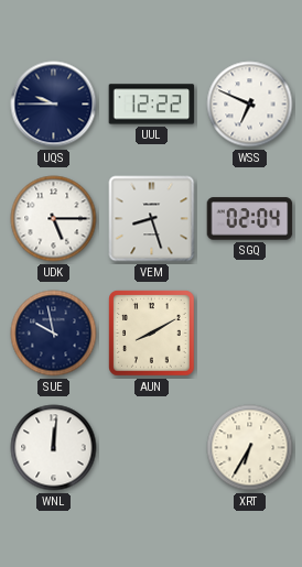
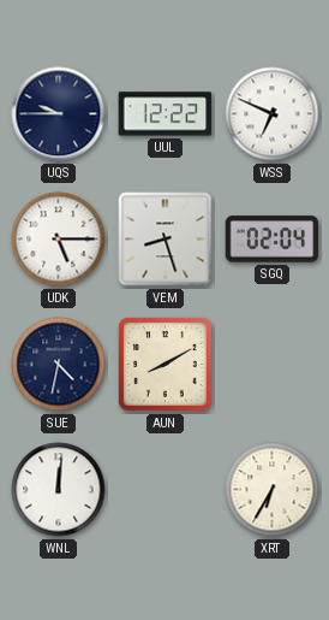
SUE: 9:58 -> 4:32 (59, 365)
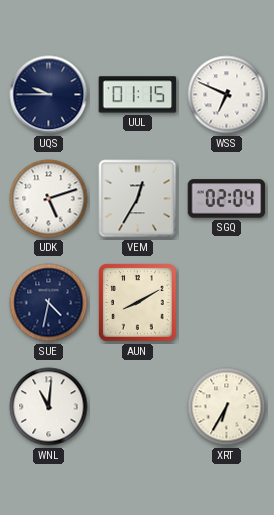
UUL: 12:22 -> 01:15 (138, 95)
UDK: 5:15 -> 5:12 (49, 199)
VEM: 8:27 -> 12:35 (138, 199)
WNL: 12:01 -> 11:01 (49, 407)
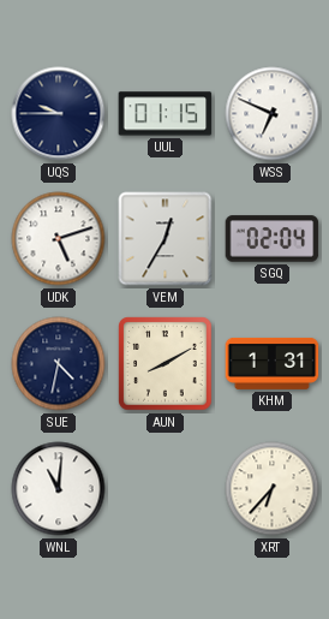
KHM: none -> 1:31 (273, 363)
XRT: 6:35 -> 6:37 (273, 489)
